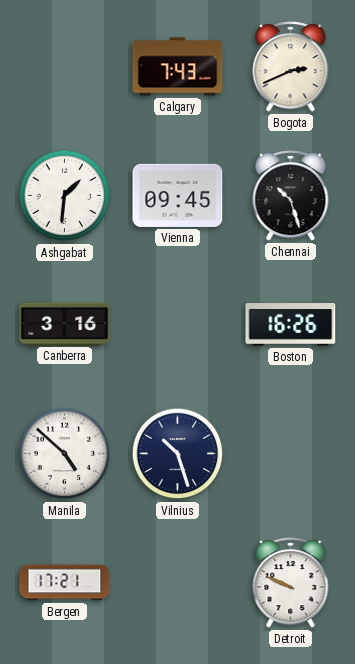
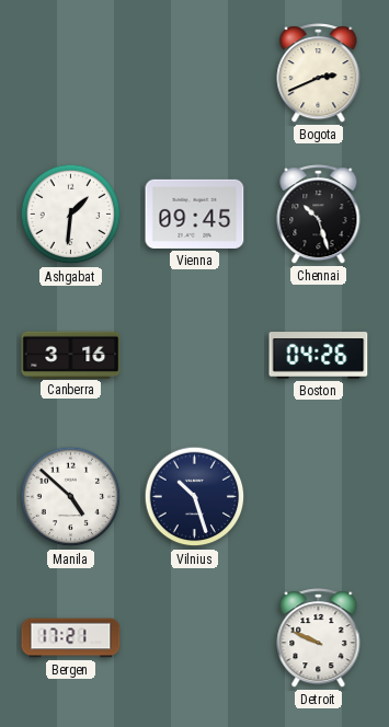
Calgary: 7:43 -> none (178, 67)
Boston: 16:26 -> 04:26 (319, 356)
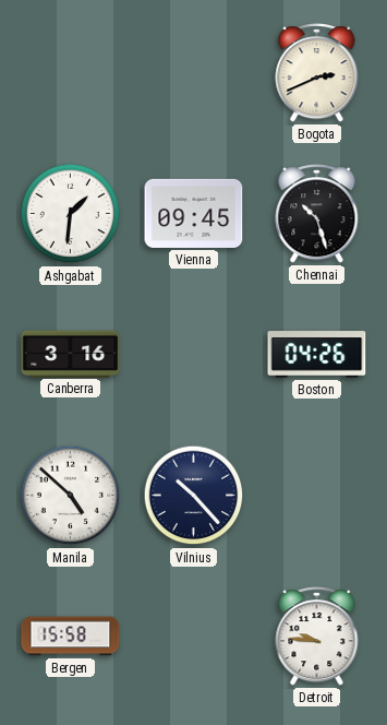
Vilnius: 10:27 -> 10:23 (194, 496)
Bergen: 17:21 -> 15:58 (71, 637)
Detroit: 9:49 -> 9:46 (317, 637)
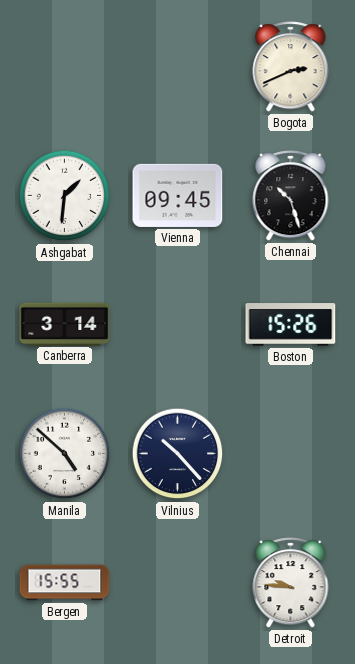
Canberra: 3:16 -> 3:14 (65, 324)
Boston: 04:26 -> 15:26 (291, 325)
Bergen: 15:58 -> 15:55 (65, 583)
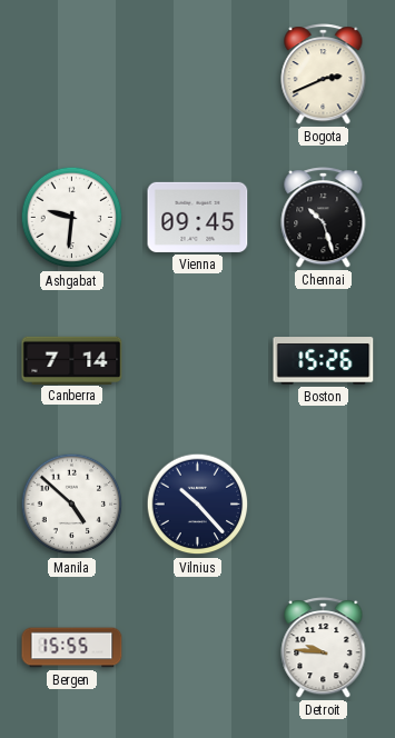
Ashgabat: 1:31 -> 9:31 (72, 218)
Canberra: 3:14 -> 7:14 (72, 360)
